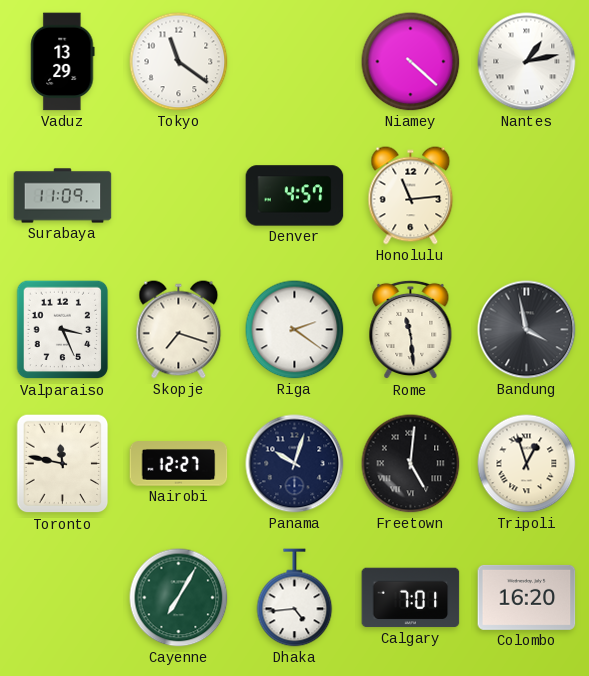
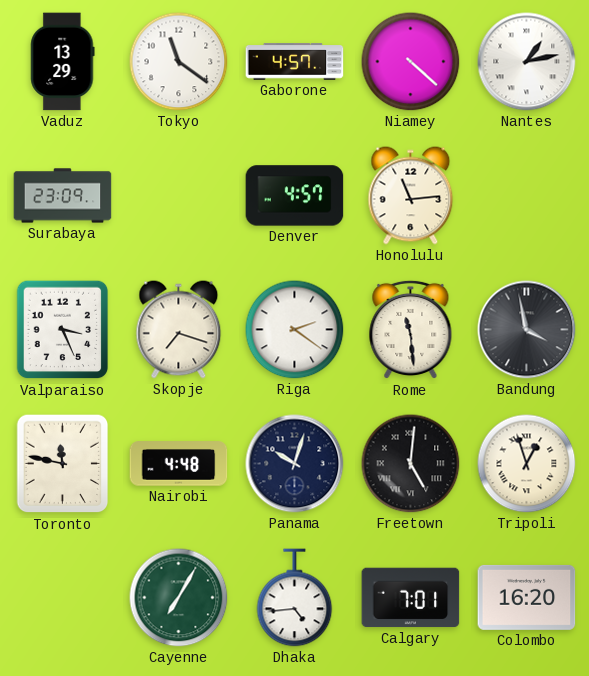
Gaborone: none -> 4:57 (295, 62)
Surabaya: 11:09 -> 23:09 (63, 196)
Nairobi: 12:27 -> 4:48 (179, 464)
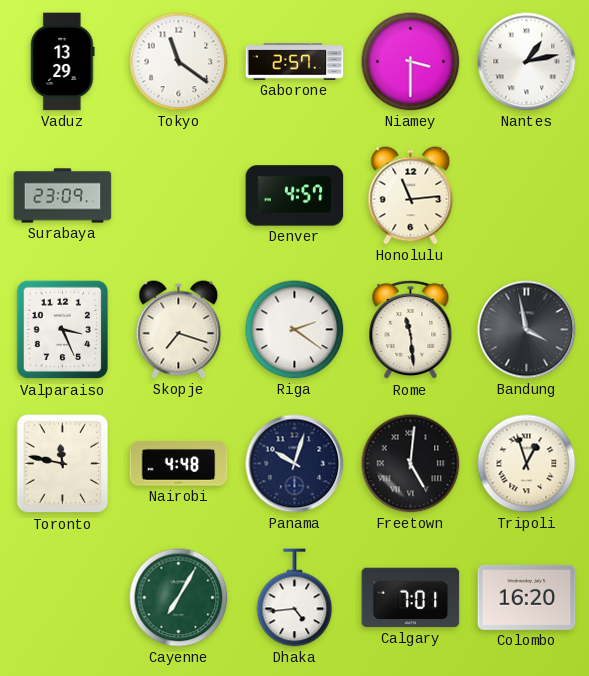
Gaborone: 4:57 -> 2:57 (295, 62)
Niamey: 4:22 -> 3:30 (411, 62)
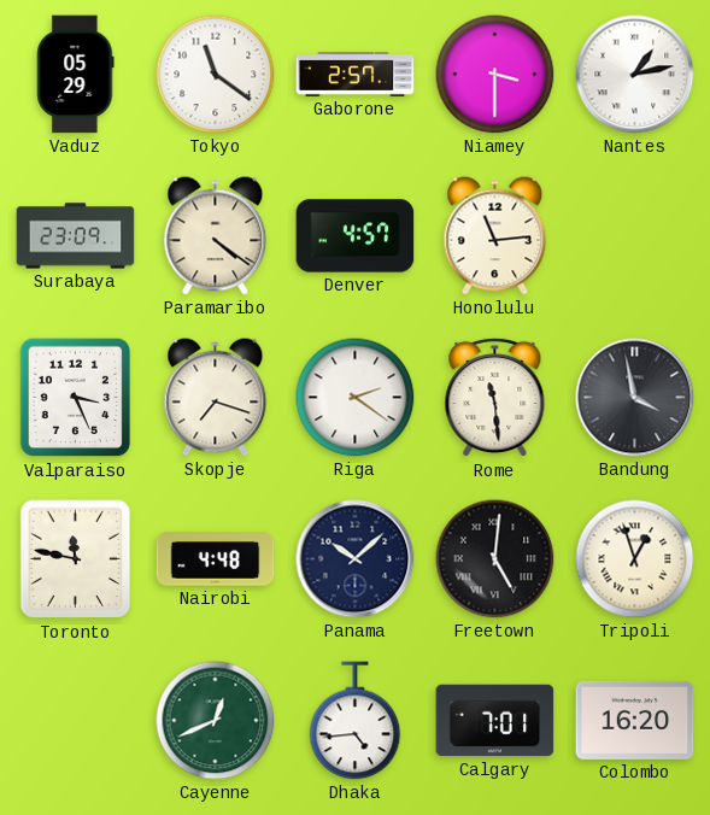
Vaduz: 13:29 -> 05:29 (76, 75)
Paramaribo: none -> 4:21 (216, 236)
Panama: 10:03 -> 10:08 (356, 559)
Cayenne: 7:05 -> 12:41 (216, 721)
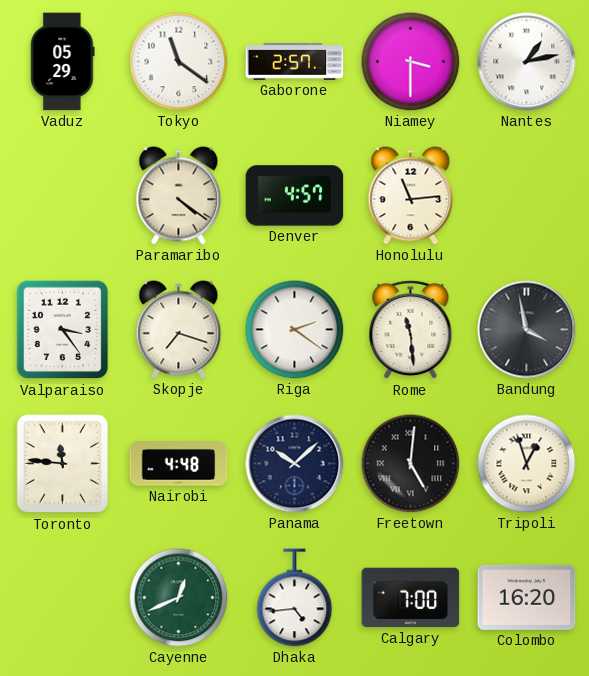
Surabaya: 23:09 -> none (76, 236)
Valparaiso: 3:26 -> 3:24 (63, 330)
Toronto: 11:47 -> 11:46 (63, 464)
Calgary: 7:01 -> 7:00 (411, 598)
